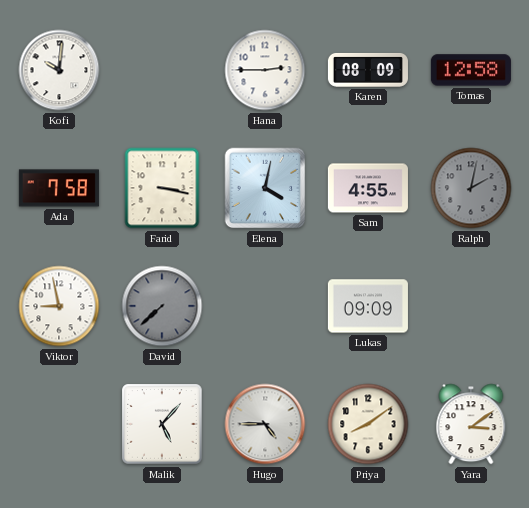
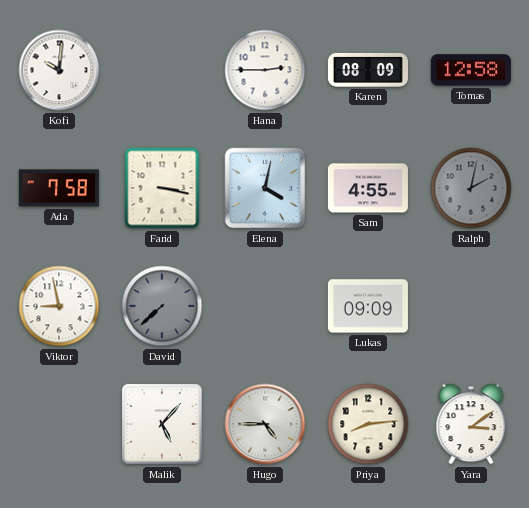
Priya: 8:09 -> 8:14 (368, 424)
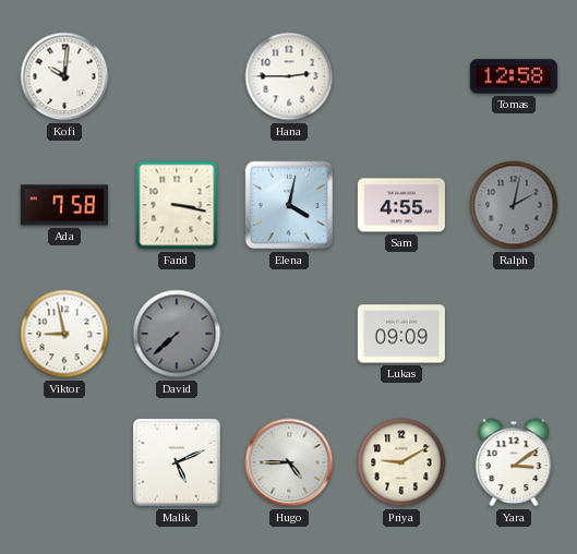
Karen: 08:09 -> none (368, 70)
Malik: 5:07 -> 5:11 (177, 462)
Priya: 8:14 -> 9:10 (401, 462)
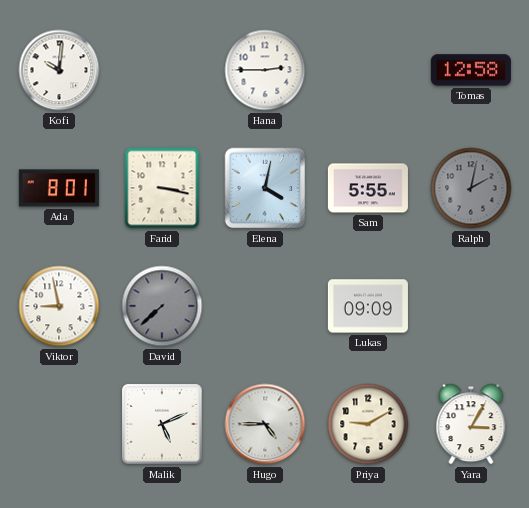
Ada: 7:58 -> 8:01 (59, 188)
Sam: 4:55 -> 5:55 (368, 188)
Yara: 3:09 -> 3:05 (471, 424)
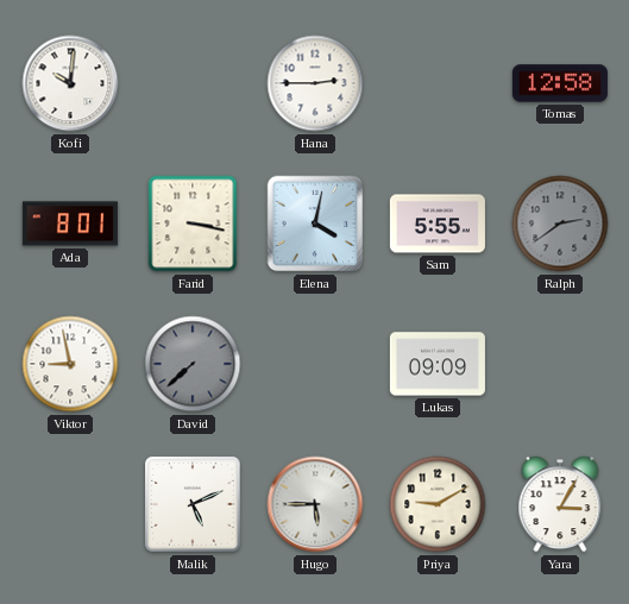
Ralph: 2:02 -> 2:39 (560, 224)
Hugo: 4:45 -> 5:45 (315, 504)
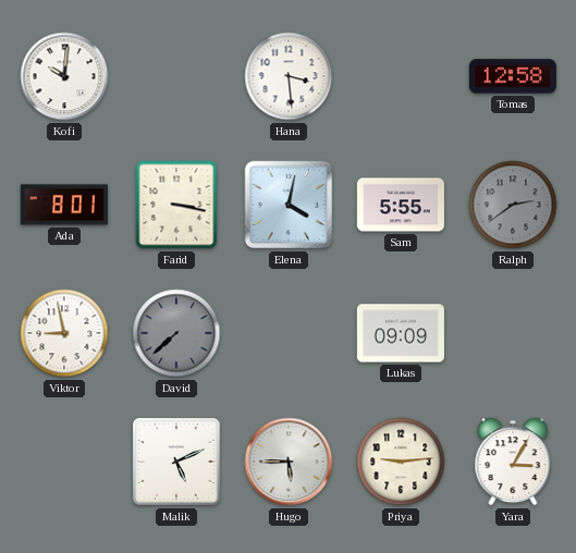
Hana: 2:45 -> 3:29 (289, 76)
Priya: 9:10 -> 9:14 (401, 462)
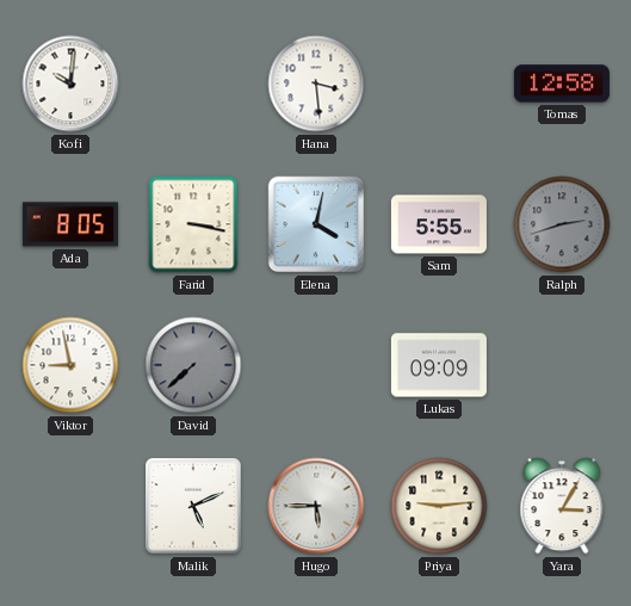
Ada: 8:01 -> 8:05 (70, 224)
Ralph: 2:39 -> 2:42 (562, 224)
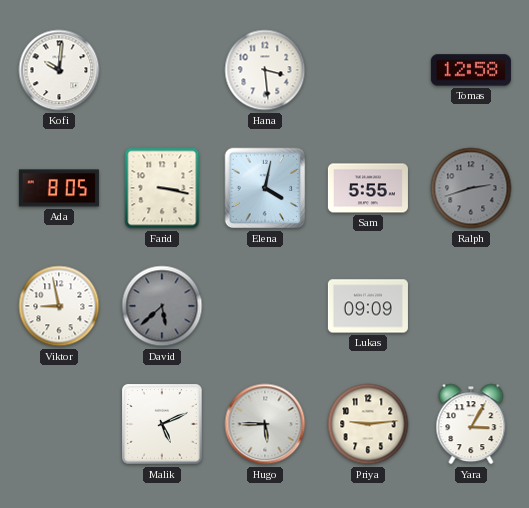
David: 7:38 -> 5:38 (162, 306)
